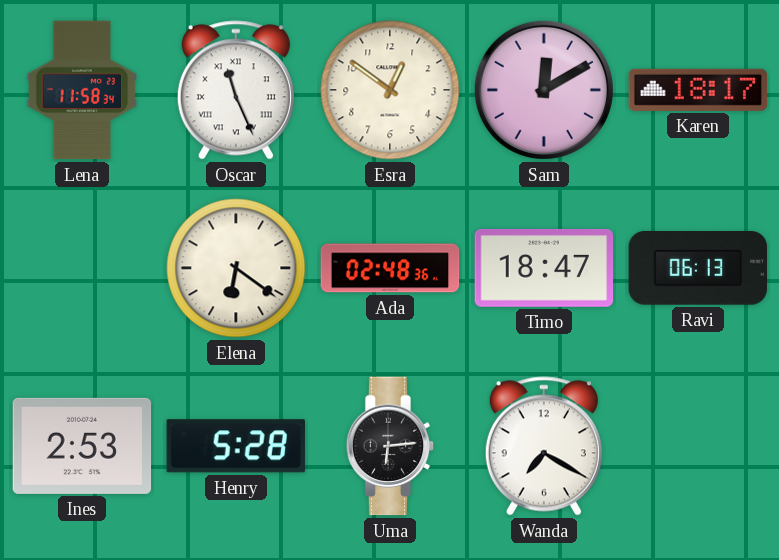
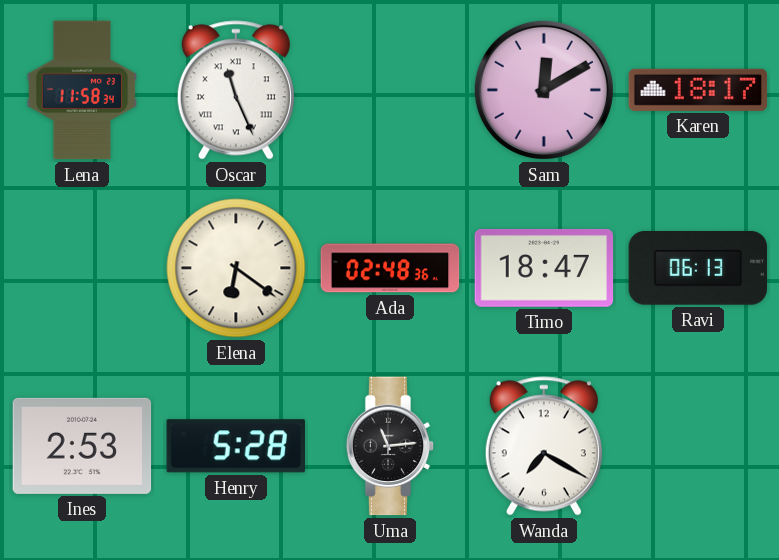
Esra: 12:51 -> none (390, 90)
Uma: 6:14 -> 11:14 (390, 446)
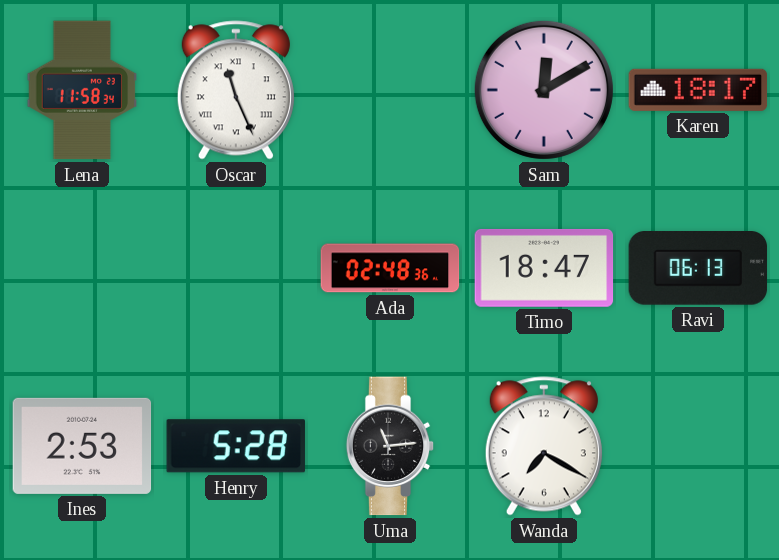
Elena: 6:21 -> none (236, 268)
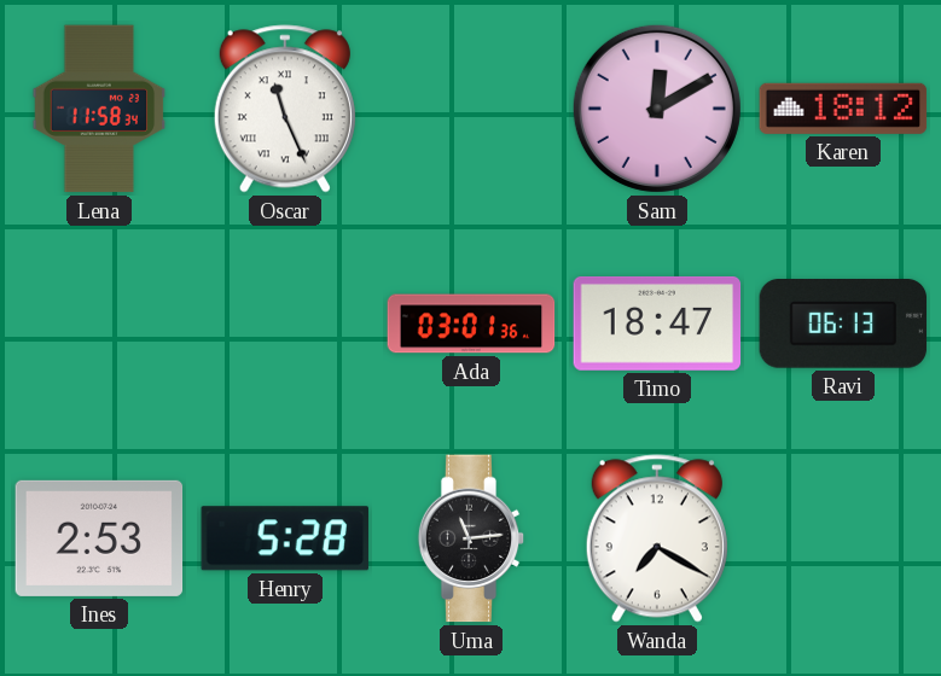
Karen: 18:17 -> 18:12 (843, 109)
Ada: 02:48 -> 03:01 (471, 324)
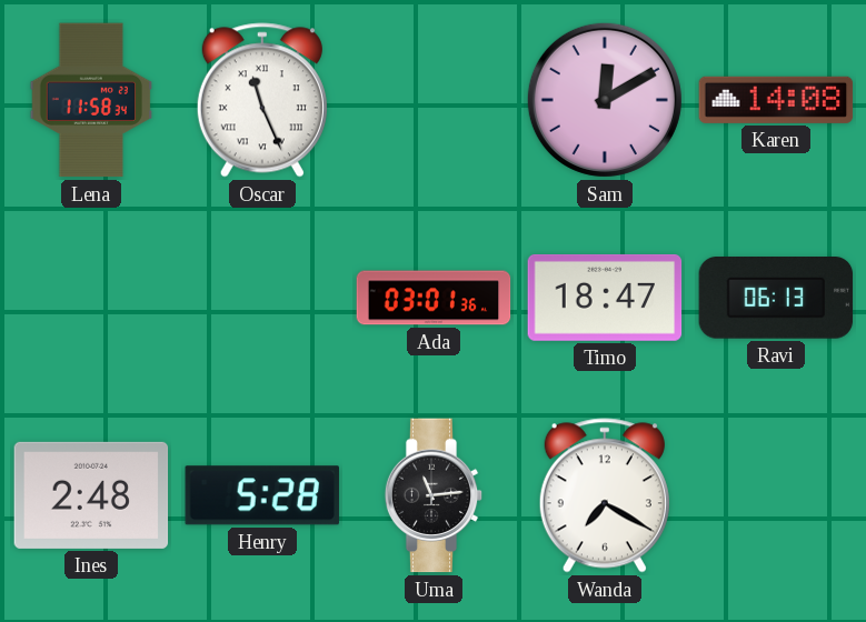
Karen: 18:12 -> 14:08 (776, 100)
Ines: 2:53 -> 2:48 (91, 495)
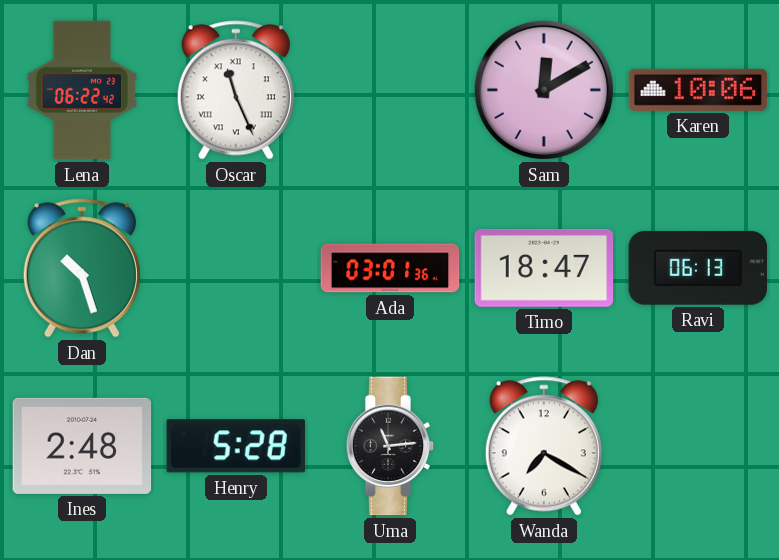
Lena: 11:58 -> 06:22 (82, 90)
Karen: 14:08 -> 10:06 (698, 90)
Dan: none -> 10:27 (82, 268)
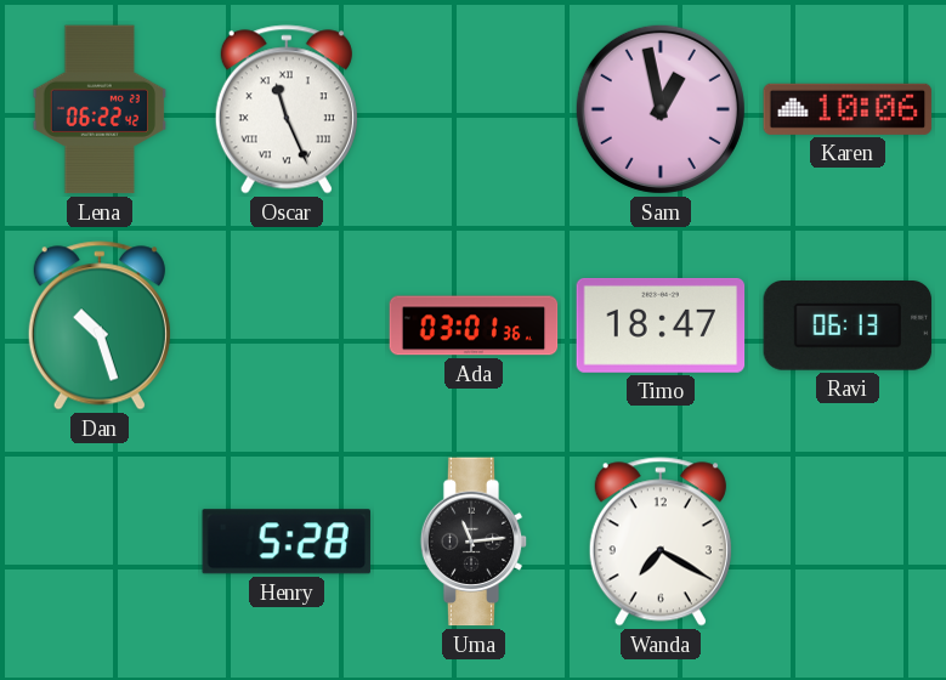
Sam: 12:10 -> 12:58 (661, 109)
Ines: 2:48 -> none (82, 446)
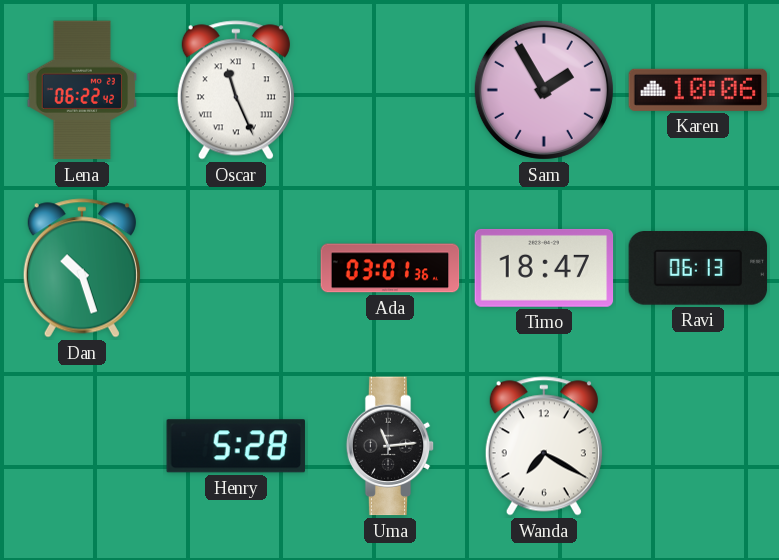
Sam: 12:58 -> 1:55 (544, 90)
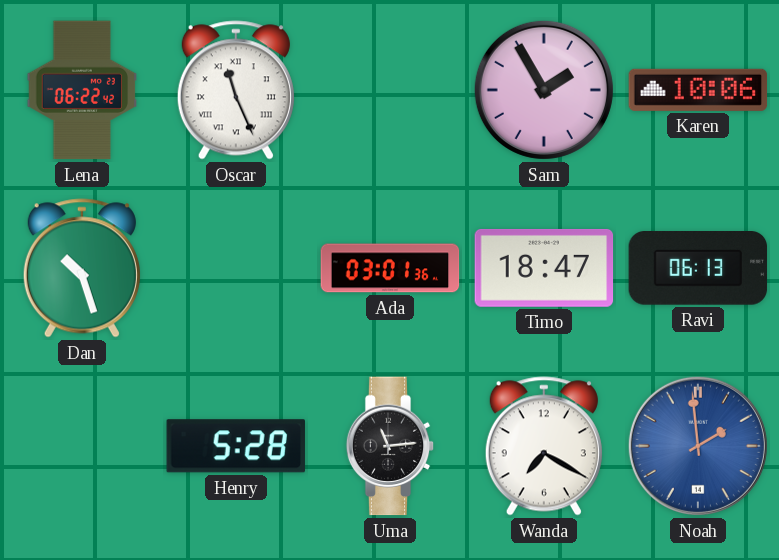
Noah: none -> 1:59 (698, 446)
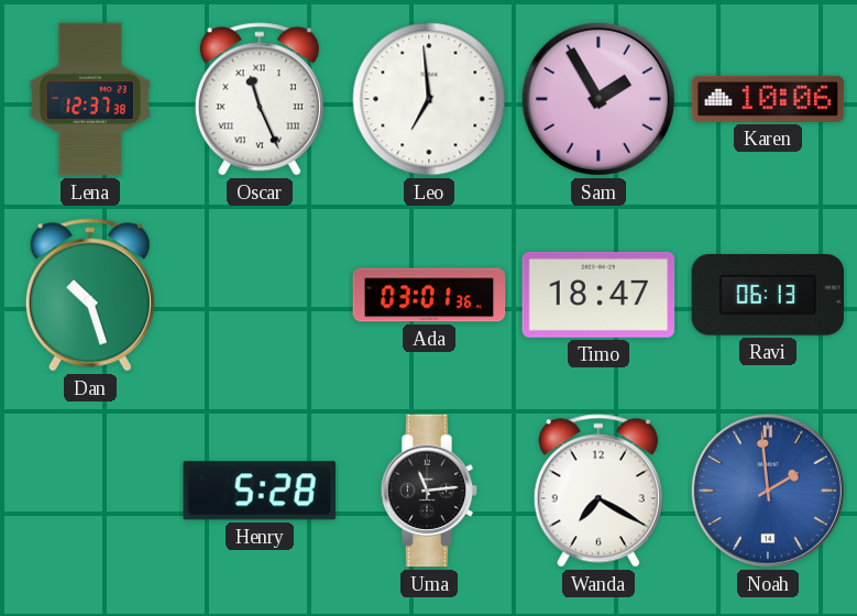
Lena: 06:22 -> 12:37 (90, 99)
Leo: none -> 6:59 (429, 99)
